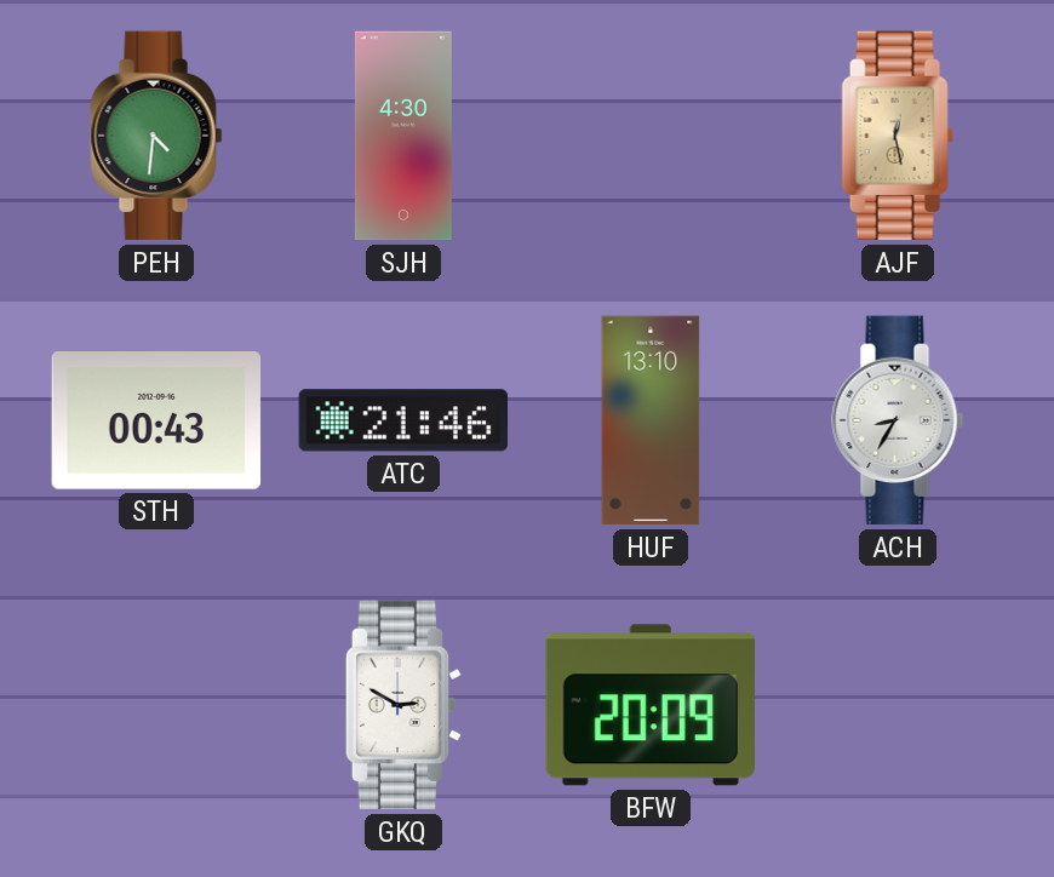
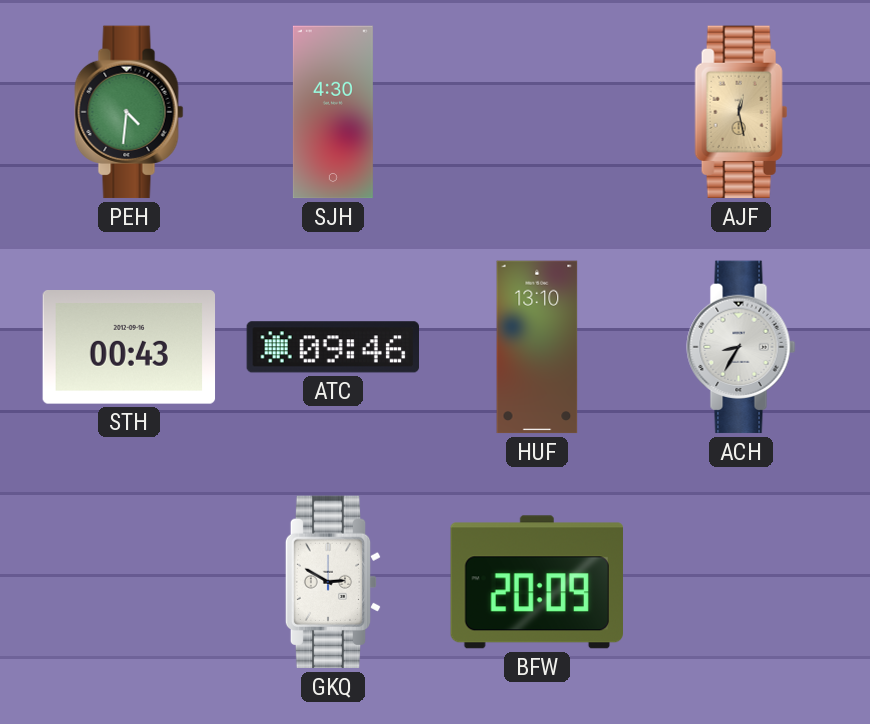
ATC: 21:46 -> 09:46 (332, 347)
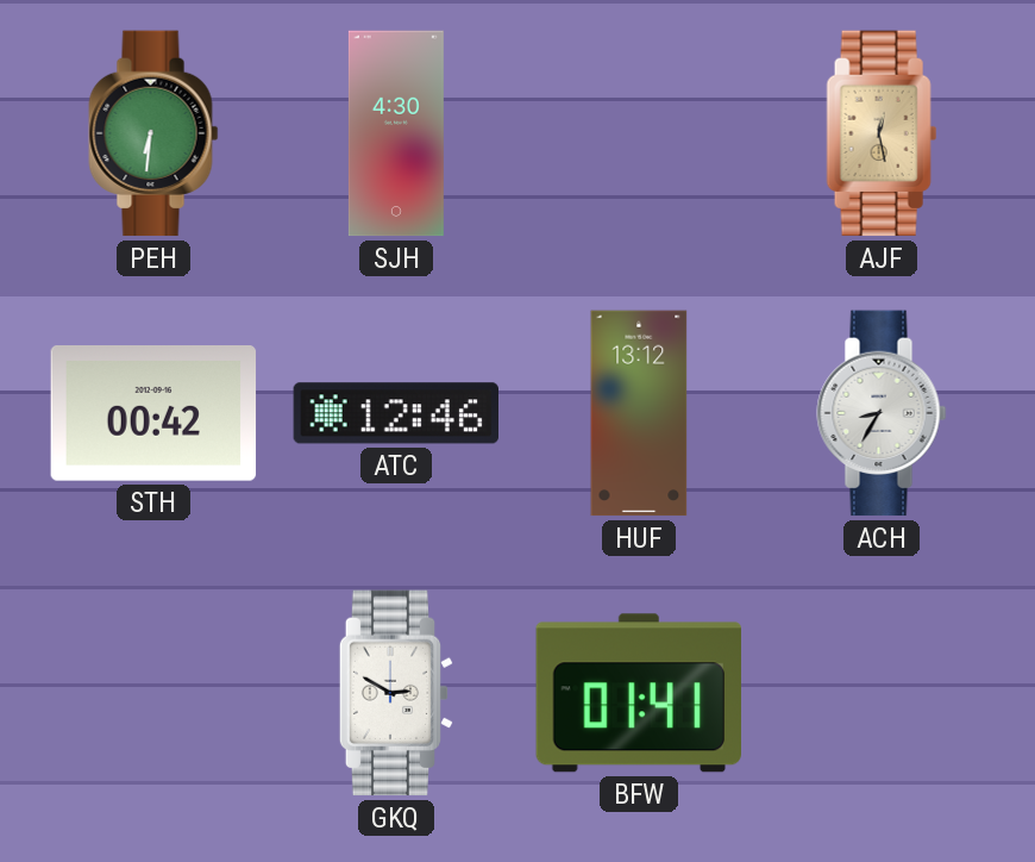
PEH: 4:31 -> 6:31 (153, 133)
STH: 00:43 -> 00:42 (153, 413)
ATC: 09:46 -> 12:46 (395, 413)
HUF: 13:10 -> 13:12 (639, 413)
BFW: 20:09 -> 01:41 (638, 693)
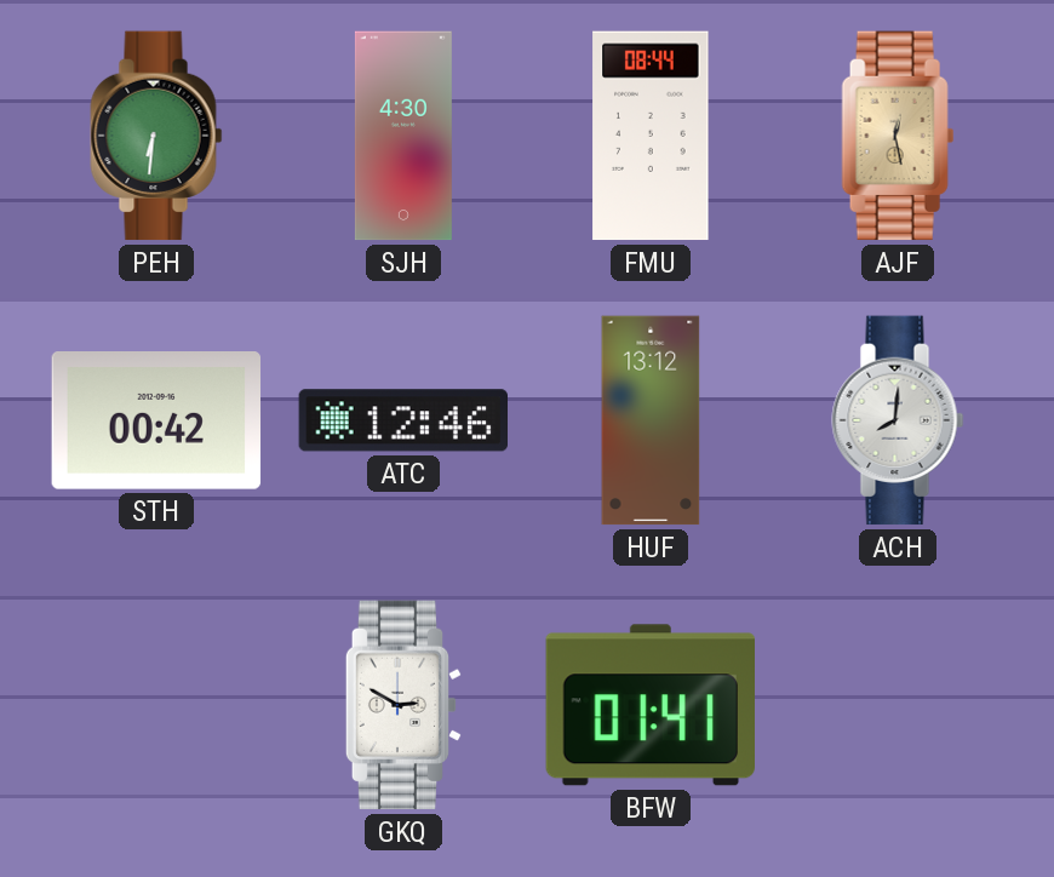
FMU: none -> 08:44 (651, 136)
ACH: 8:35 -> 8:01 (898, 420)
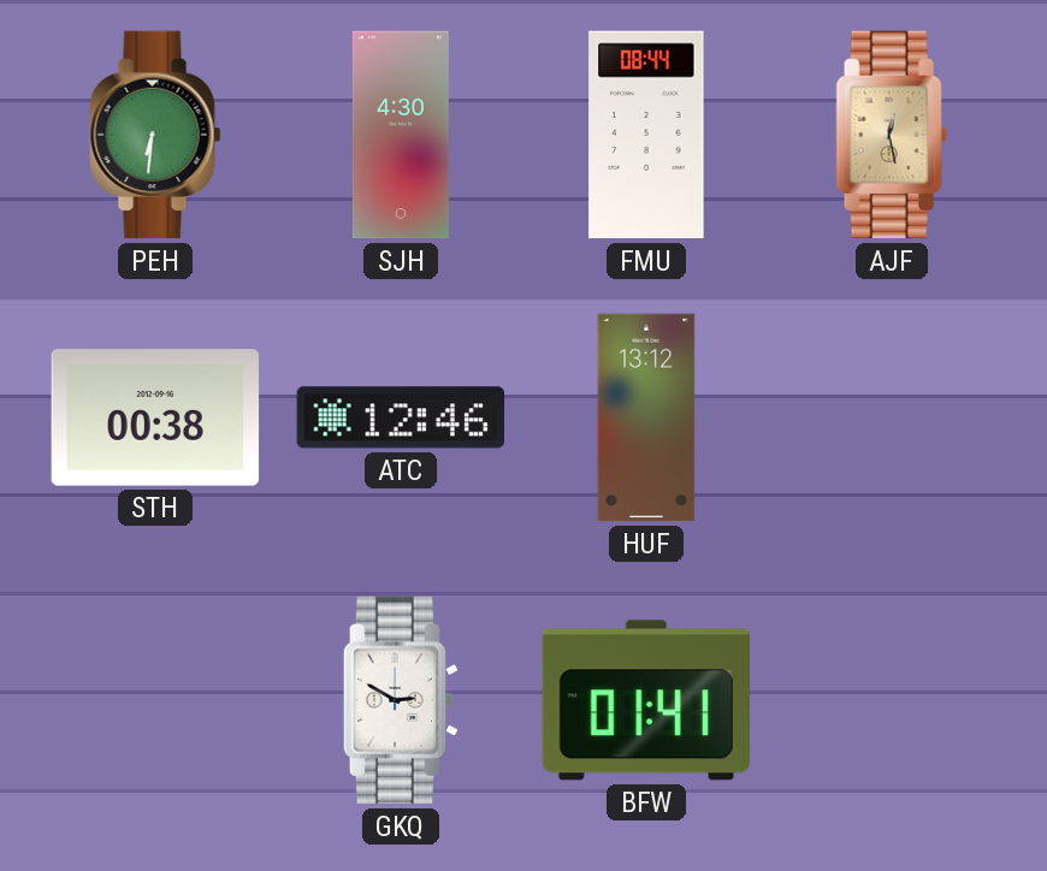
STH: 00:42 -> 00:38 (155, 417)
ACH: 8:01 -> none (898, 420)
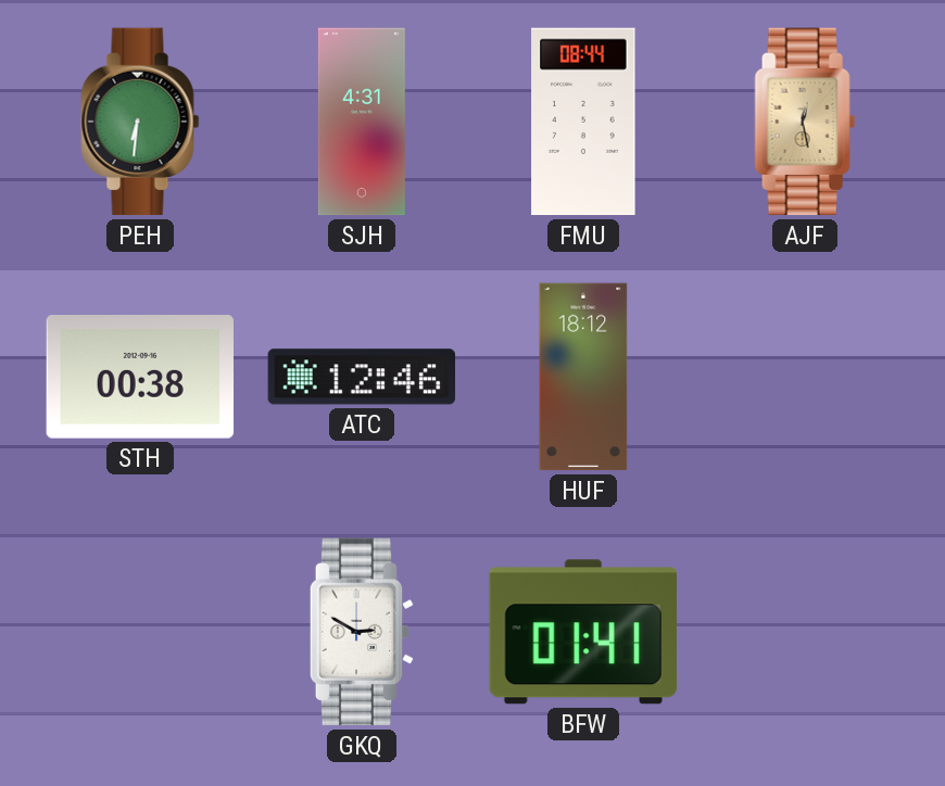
SJH: 4:30 -> 4:31 (362, 122)
HUF: 13:12 -> 18:12 (583, 377)
